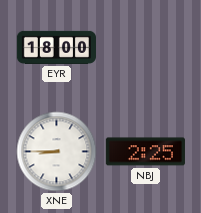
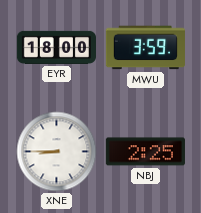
MWU: none -> 3:59 (145, 48)
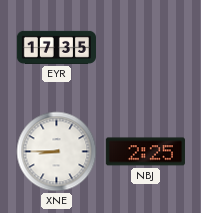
EYR: 18:00 -> 17:35 (56, 47)
MWU: 3:59 -> none (145, 48)
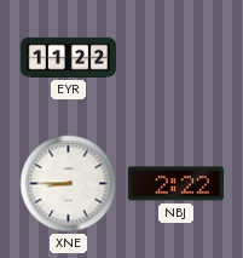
EYR: 17:35 -> 11:22 (68, 57)
NBJ: 2:25 -> 2:22 (175, 184)
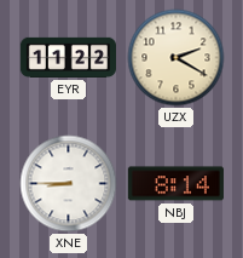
UZX: none -> 2:20 (177, 58)
NBJ: 2:22 -> 8:14 (175, 184)
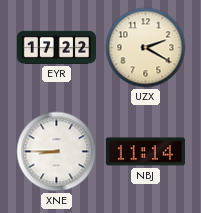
EYR: 11:22 -> 17:22 (56, 47)
NBJ: 8:14 -> 11:14 (145, 152)
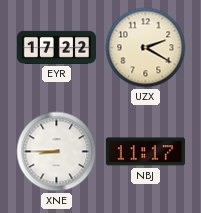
NBJ: 11:14 -> 11:17 (145, 152)
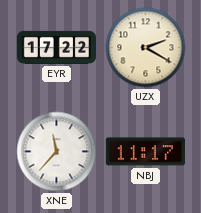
XNE: 8:45 -> 11:37 (57, 152)
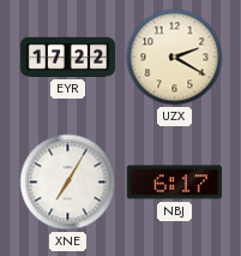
XNE: 11:37 -> 7:05 (68, 183)
NBJ: 11:17 -> 6:17 (174, 183)
